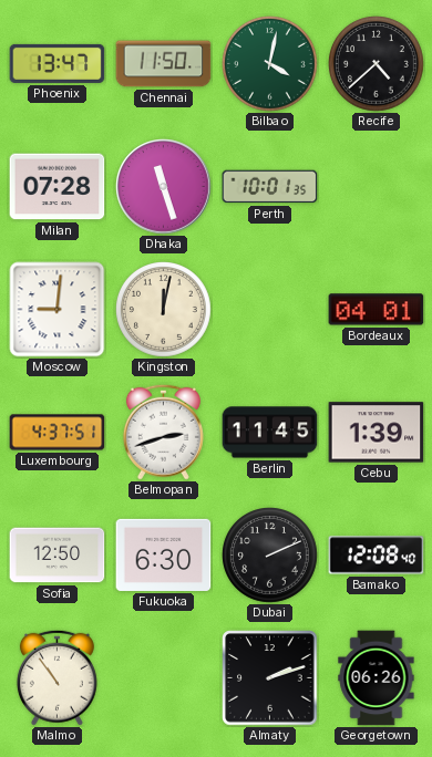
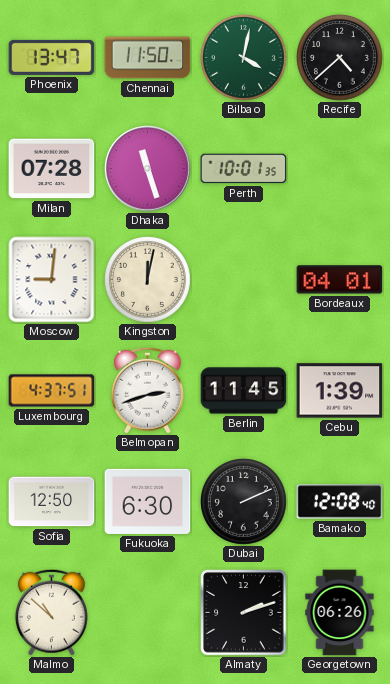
Malmo: 10:54 -> 10:52 (51, 612)
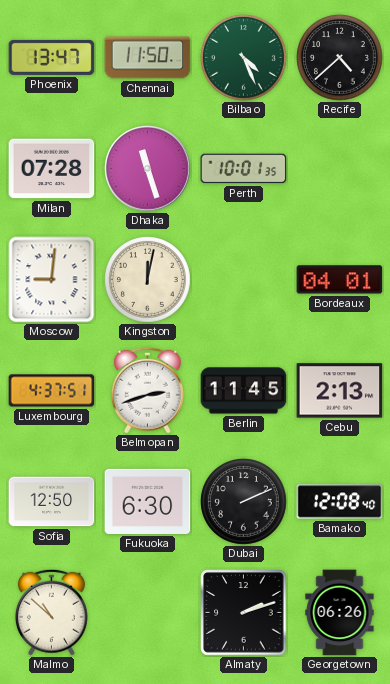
Bilbao: 4:02 -> 4:26 (244, 58)
Cebu: 1:39 -> 2:13 (340, 391)
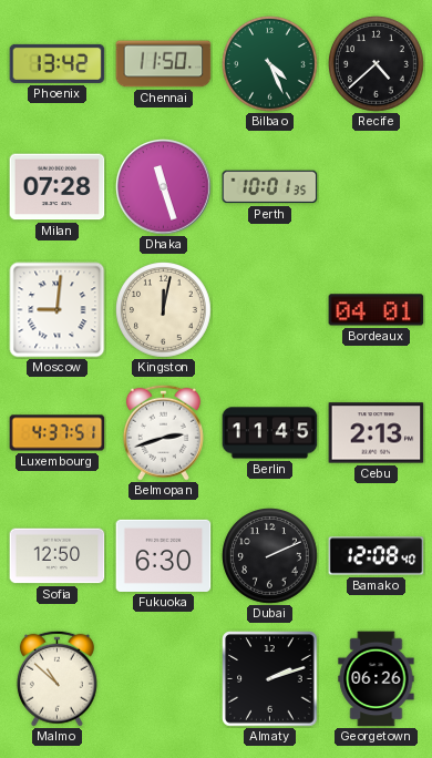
Phoenix: 13:47 -> 13:42 (58, 63)
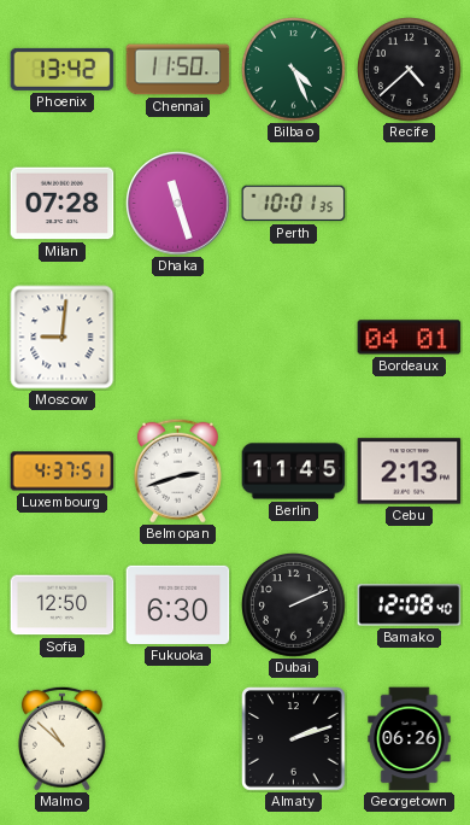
Kingston: 12:02 -> none (164, 310)
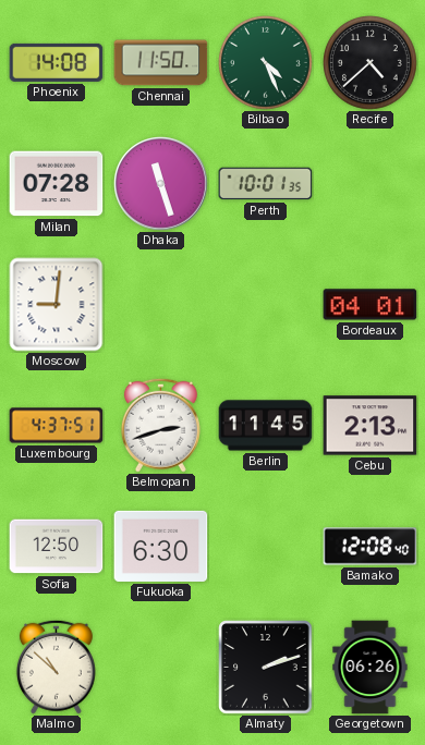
Phoenix: 13:42 -> 14:08 (57, 62)
Dubai: 2:11 -> none (294, 605)
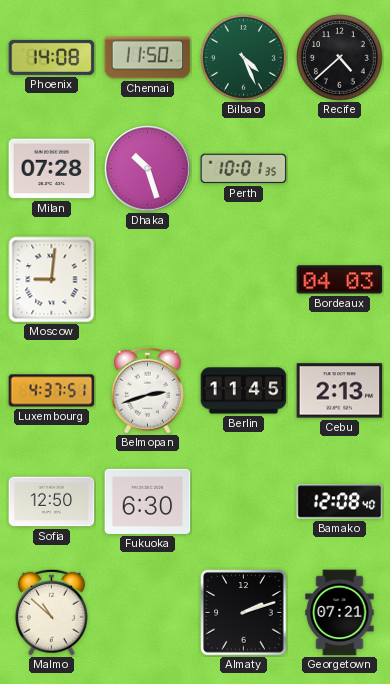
Dhaka: 11:27 -> 10:27 (148, 169)
Bordeaux: 04:01 -> 04:03 (340, 280)
Georgetown: 06:26 -> 07:21 (340, 613)
